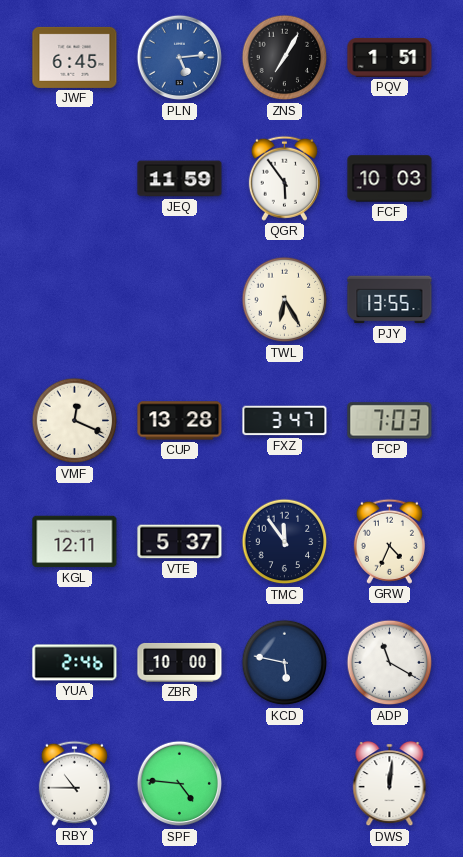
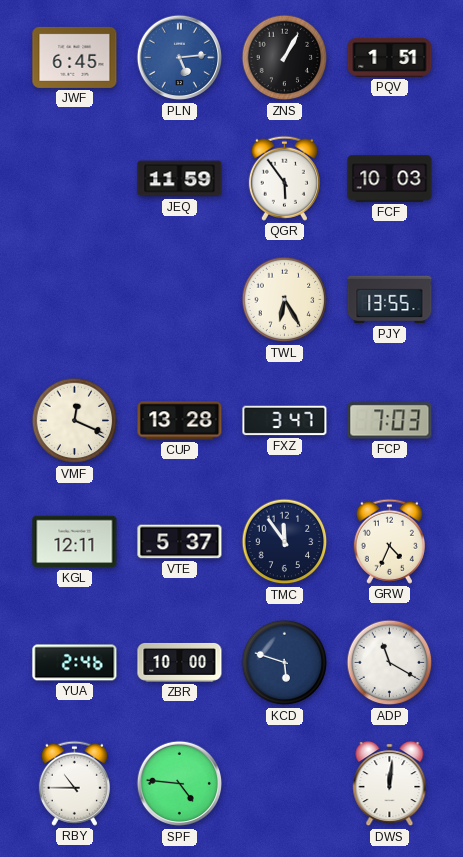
ZNS: 7:05 -> 1:05 (285, 58)
KCD: 5:47 -> 5:48 (285, 663)
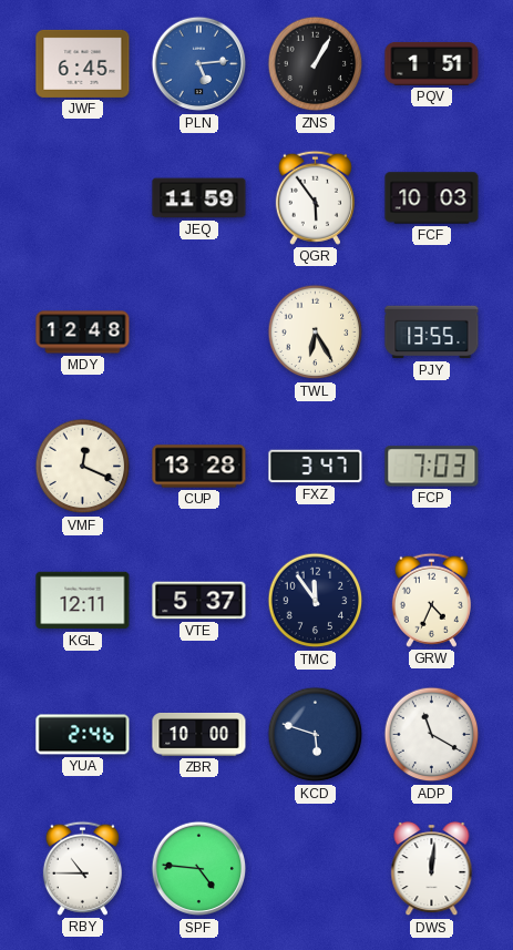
MDY: none -> 12:48 (83, 333)
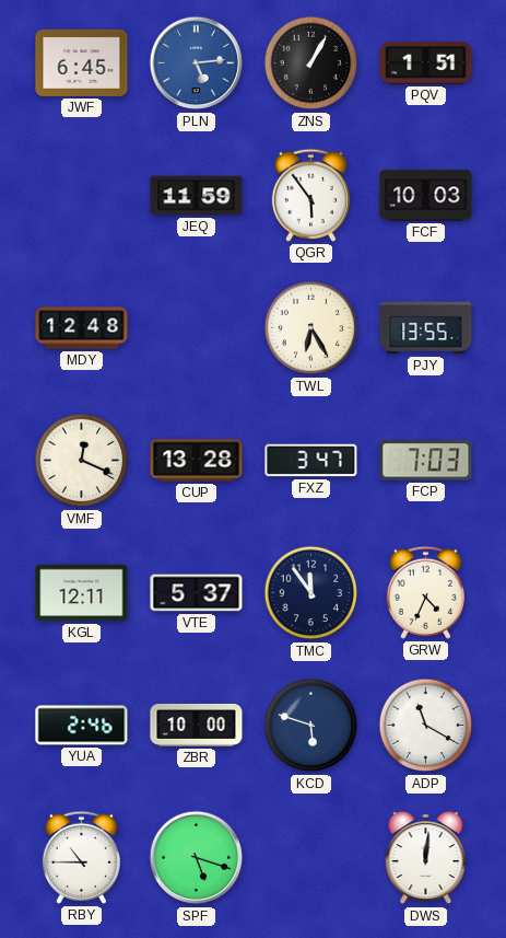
SPF: 4:46 -> 5:18 (197, 858)
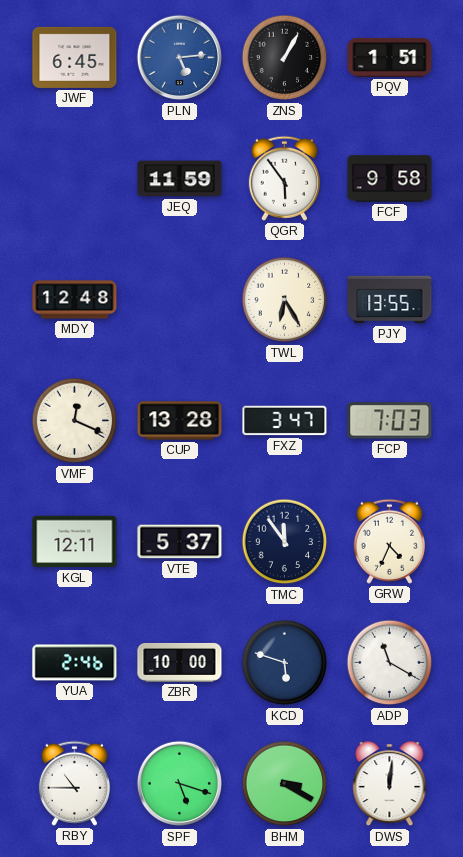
FCF: 10:03 -> 9:58 (390, 179)
BHM: none -> 3:20 (285, 784)
